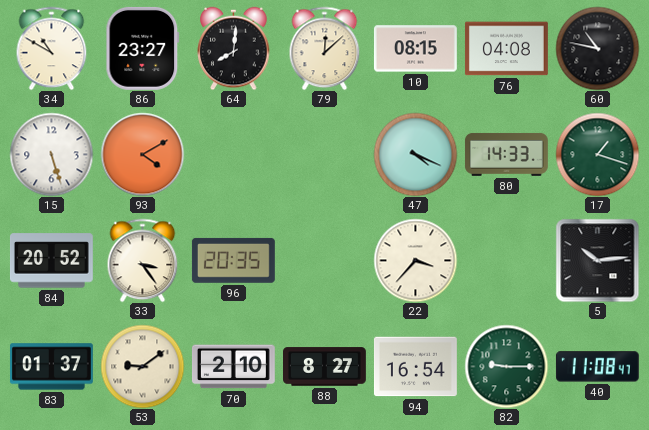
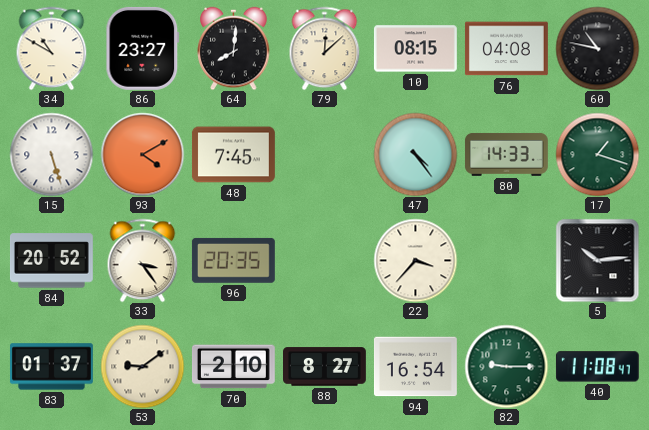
48: none -> 7:45 (233, 155)
47: 4:19 -> 4:24 (415, 154)
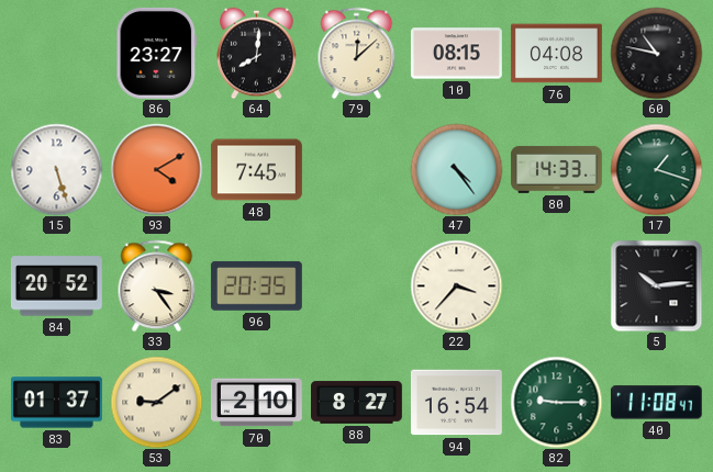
34: 10:50 -> none (52, 48)
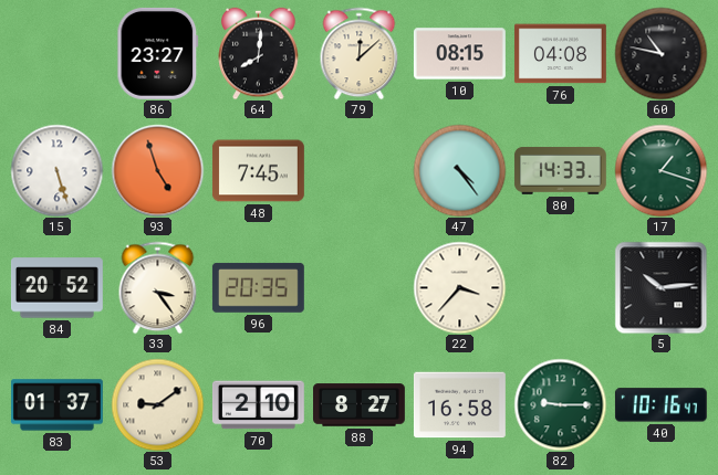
93: 4:10 -> 4:57 (157, 170)
94: 16:54 -> 16:58 (459, 405)
40: 11:08 -> 10:16 (660, 405)
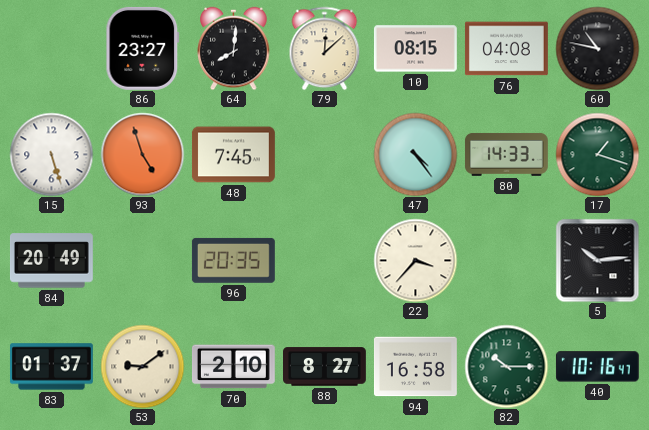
84: 20:52 -> 20:49 (51, 261)
33: 3:24 -> none (158, 287)
82: 9:15 -> 10:15 (506, 366)
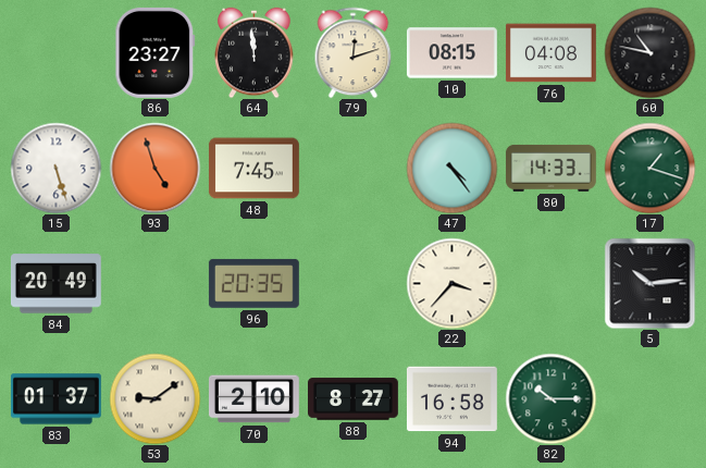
64: 8:01 -> 11:59 (255, 52)
79: 12:08 -> 12:12 (354, 52)
40: 10:16 -> none (597, 367)
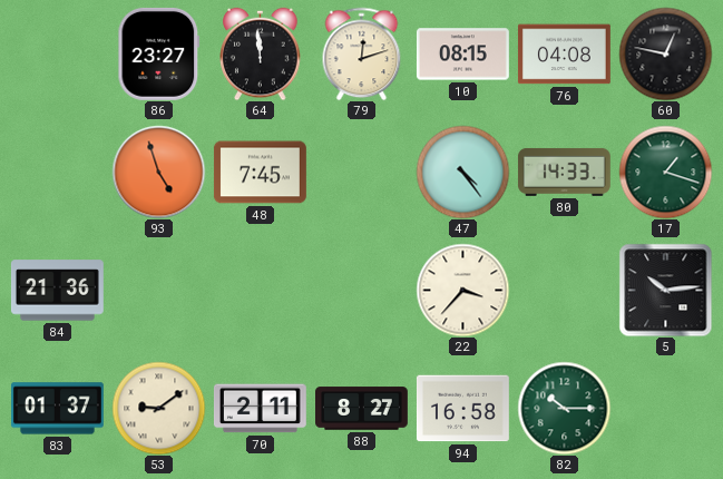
60: 10:47 -> 12:47 (665, 53)
15: 5:27 -> none (55, 168)
84: 20:49 -> 21:36 (57, 291)
96: 20:35 -> none (253, 283)
70: 2:10 -> 2:11 (260, 409)
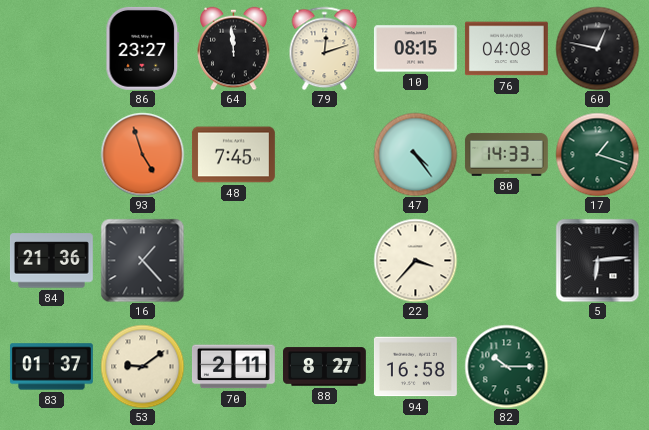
16: none -> 1:23 (142, 260)
5: 10:14 -> 6:14 (597, 260)
